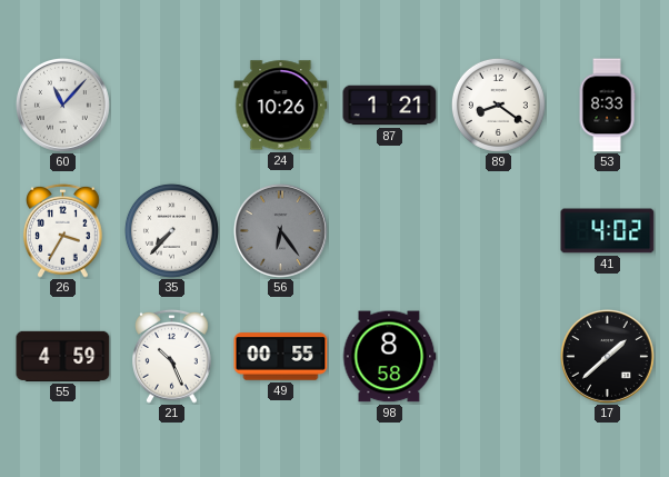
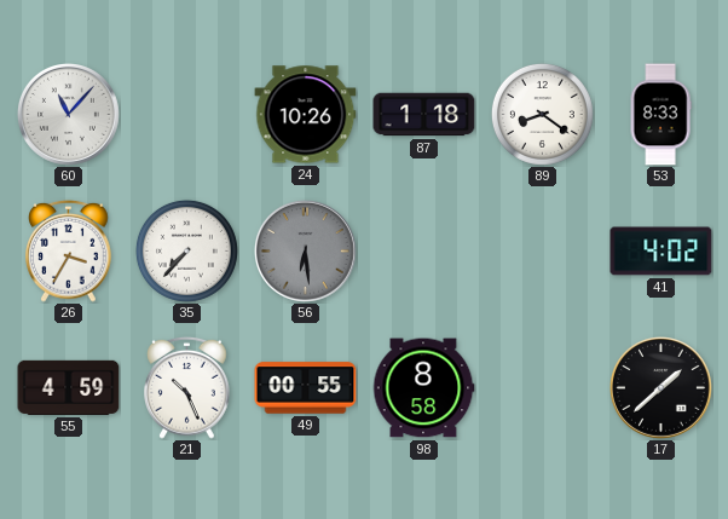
87: 1:21 -> 1:18 (424, 115)
56: 6:24 -> 6:29 (306, 252)
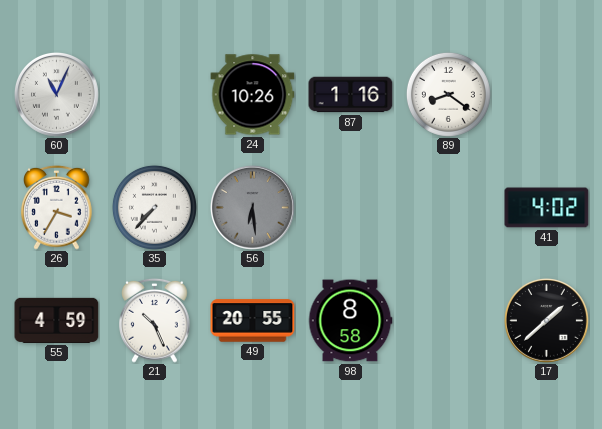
60: 11:07 -> 11:04 (57, 95)
87: 1:18 -> 1:16 (351, 95)
53: 8:33 -> none (660, 115)
49: 00:55 -> 20:55 (253, 321)
